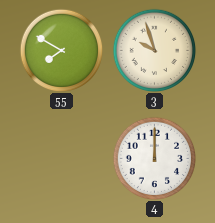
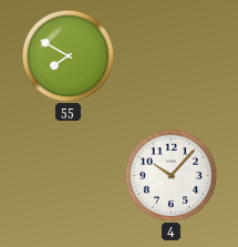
3: 9:57 -> none (154, 50)
4: 12:00 -> 10:07 (170, 175)
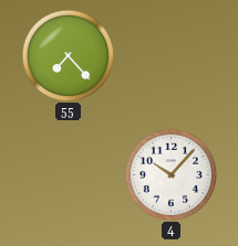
55: 7:50 -> 7:23 (68, 55)
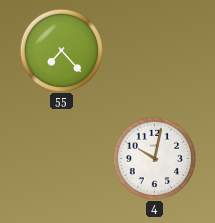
4: 10:07 -> 10:02 (154, 158)
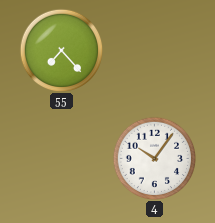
4: 10:02 -> 10:06 (154, 158)
